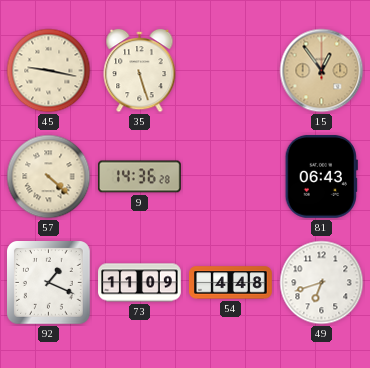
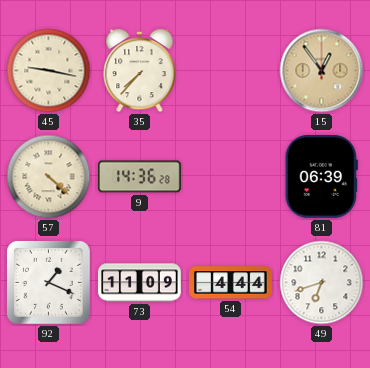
35: 5:27 -> 7:37 (140, 71)
81: 06:43 -> 06:39 (321, 176)
54: 4:48 -> 4:44 (231, 283)
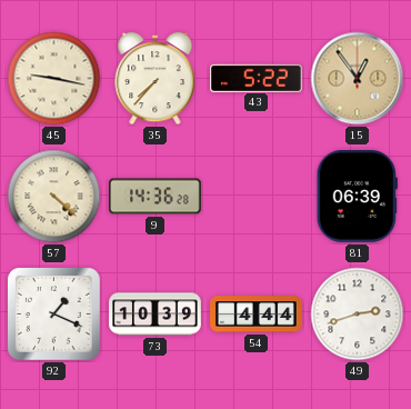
43: none -> 5:22 (257, 78)
73: 11:09 -> 10:39 (156, 315)
49: 6:42 -> 2:42 (358, 315)
